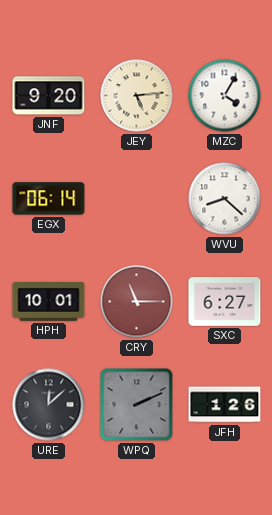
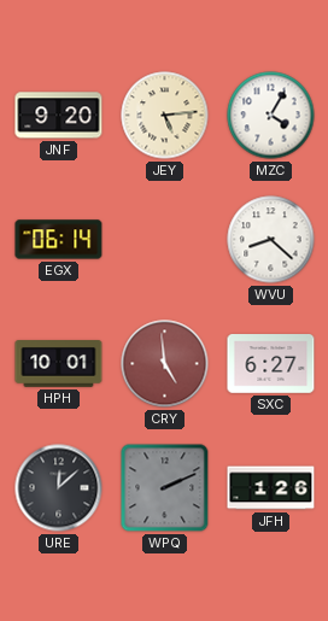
CRY: 11:15 -> 4:59 (165, 364)
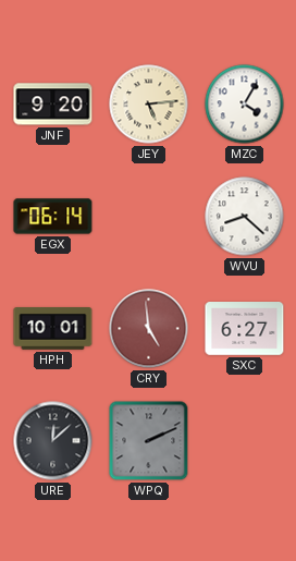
JFH: 1:26 -> none (271, 488)
